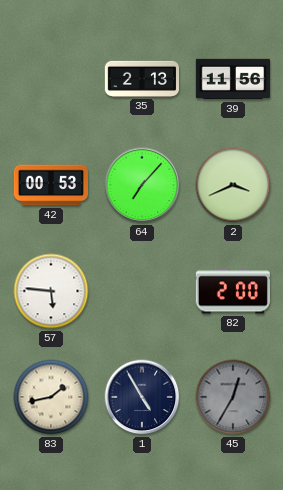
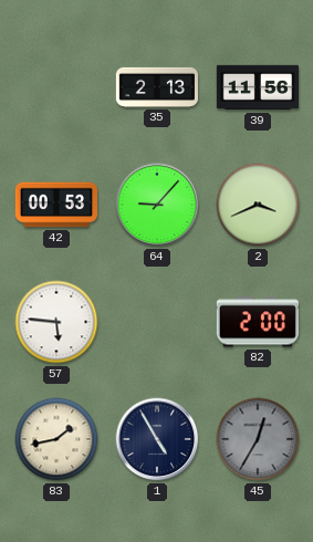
64: 7:07 -> 9:07 (157, 205)
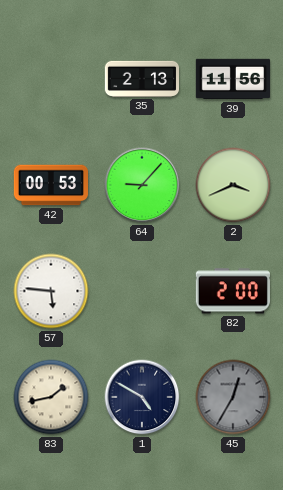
1: 4:55 -> 4:50 (142, 397)
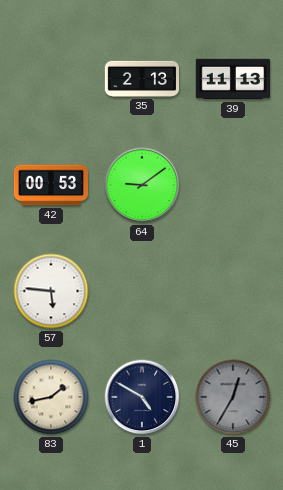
39: 11:56 -> 11:13 (232, 79)
64: 9:07 -> 9:09 (142, 185)
2: 3:41 -> none (233, 185)
82: 2:00 -> none (233, 291)
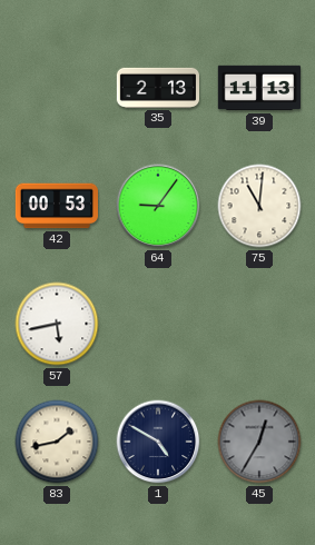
64: 9:09 -> 9:06 (158, 206)
75: none -> 11:01 (259, 206)
57: 5:46 -> 5:43 (57, 324)
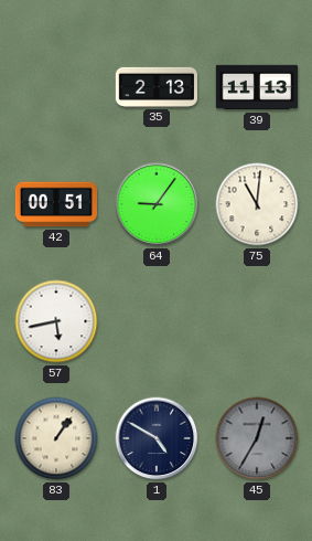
42: 00:53 -> 00:51 (55, 204)
83: 1:43 -> 1:06 (56, 438)
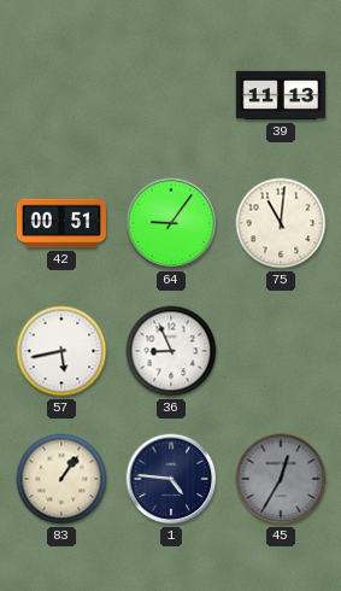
35: 2:13 -> none (155, 87)
36: none -> 8:56 (171, 351)
1: 4:50 -> 4:46 (171, 479)
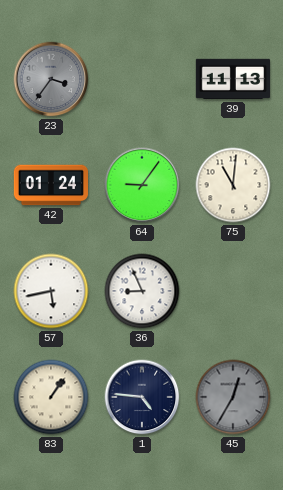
23: none -> 3:36 (51, 79)
42: 00:51 -> 01:24 (50, 185)
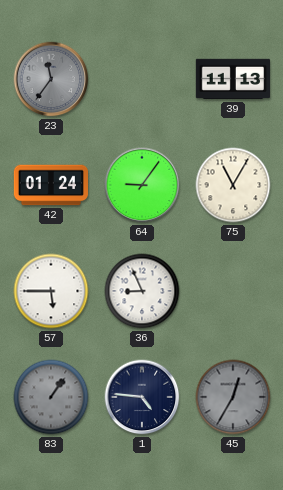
23: 3:36 -> 11:36 (51, 79)
75: 11:01 -> 11:05 (233, 185)
57: 5:43 -> 5:45 (51, 291)
83 dial: cream -> grey (51, 397)
